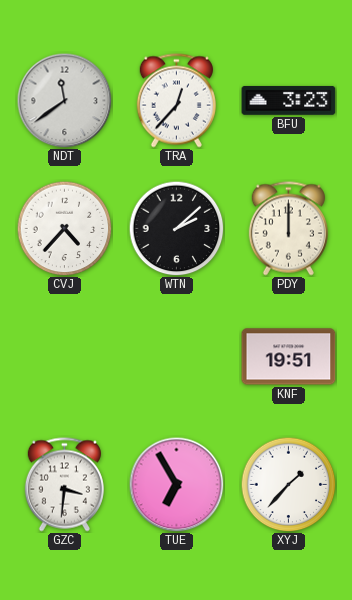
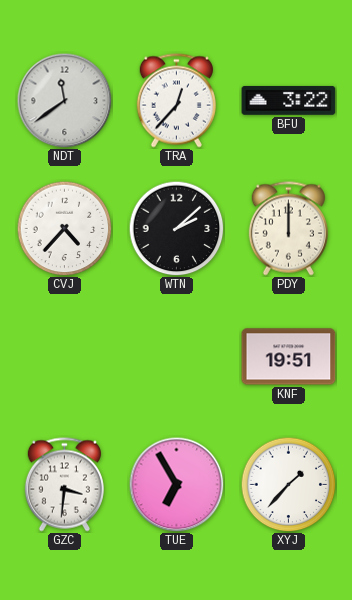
BFU: 3:23 -> 3:22 (289, 101)
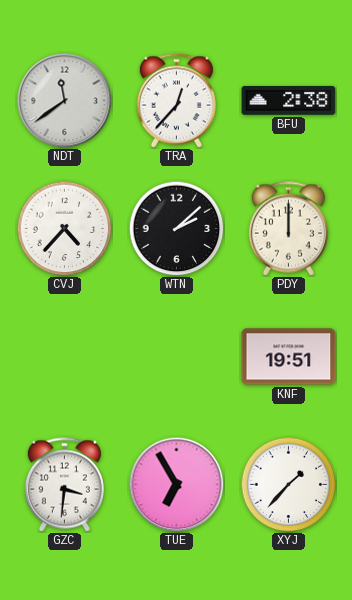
BFU: 3:22 -> 2:38 (289, 101)
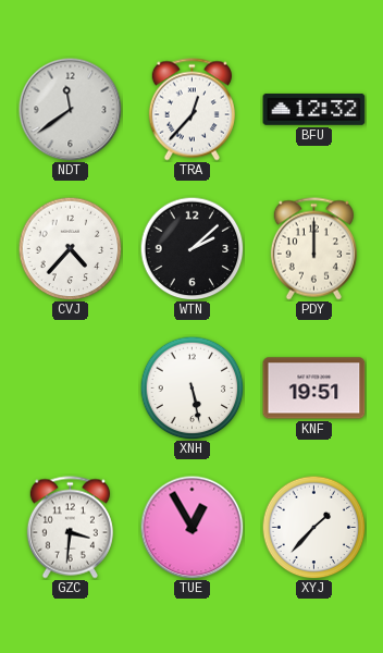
BFU: 2:38 -> 12:32 (314, 110)
XNH: none -> 5:28 (191, 387)
TUE: 6:55 -> 12:55 (191, 527)
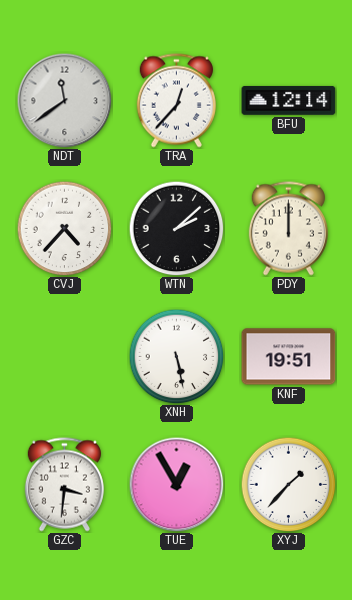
BFU: 12:32 -> 12:14 (289, 101)
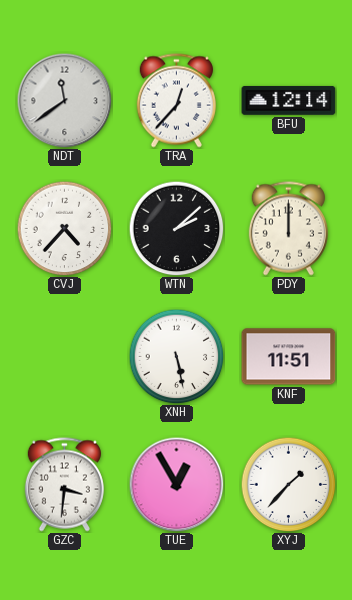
KNF: 19:51 -> 11:51 (289, 357)
